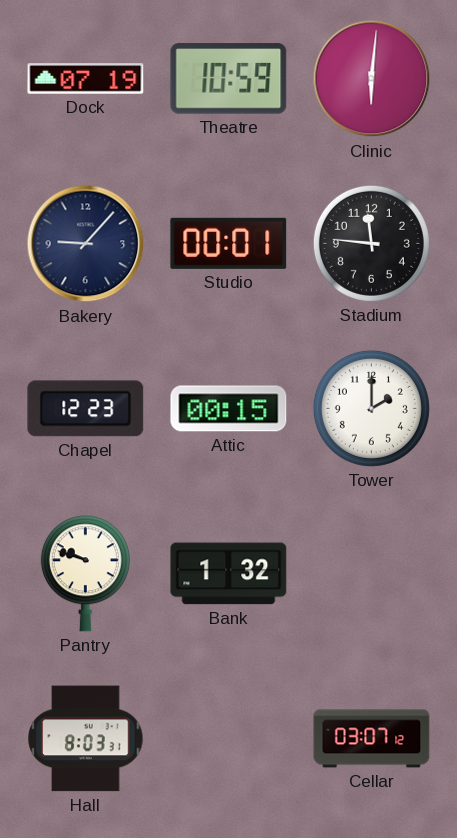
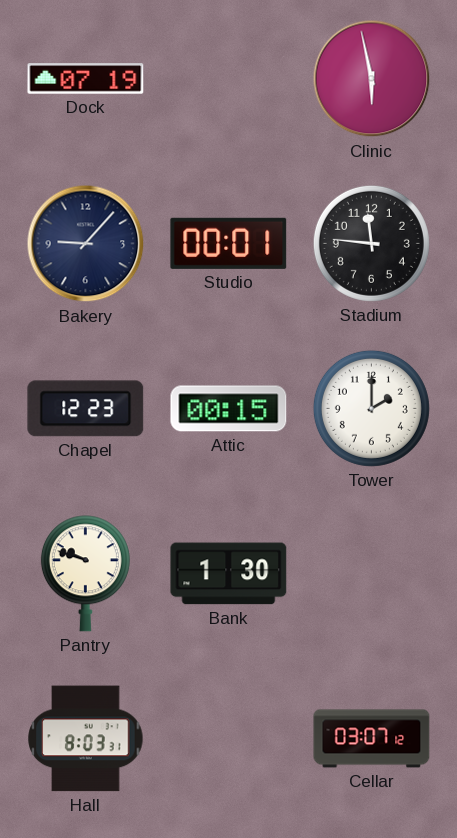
Theatre: 10:59 -> none (229, 79)
Clinic: 6:01 -> 5:58 (372, 79)
Bank: 1:32 -> 1:30 (229, 574)
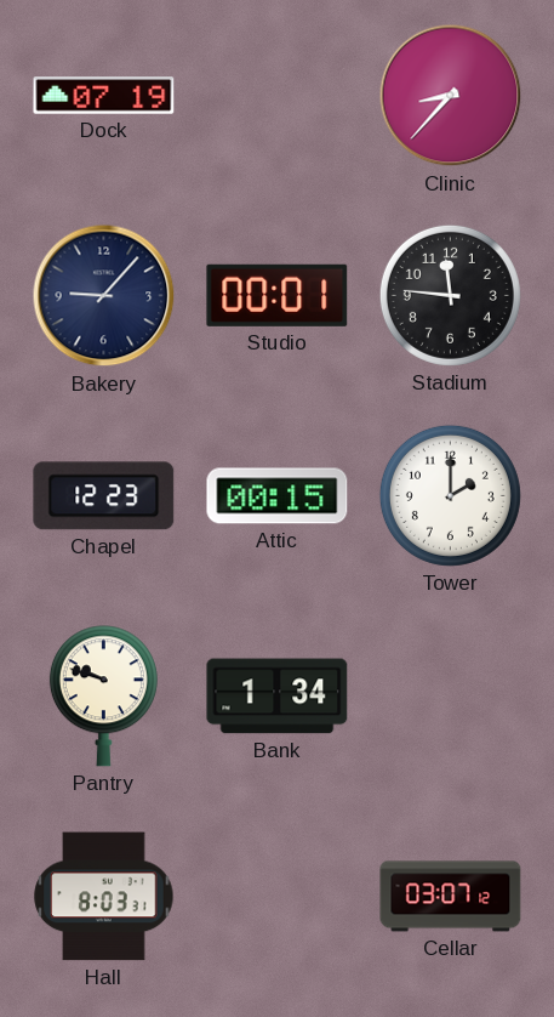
Clinic: 5:58 -> 8:37 (451, 96)
Bank: 1:30 -> 1:34 (278, 697)
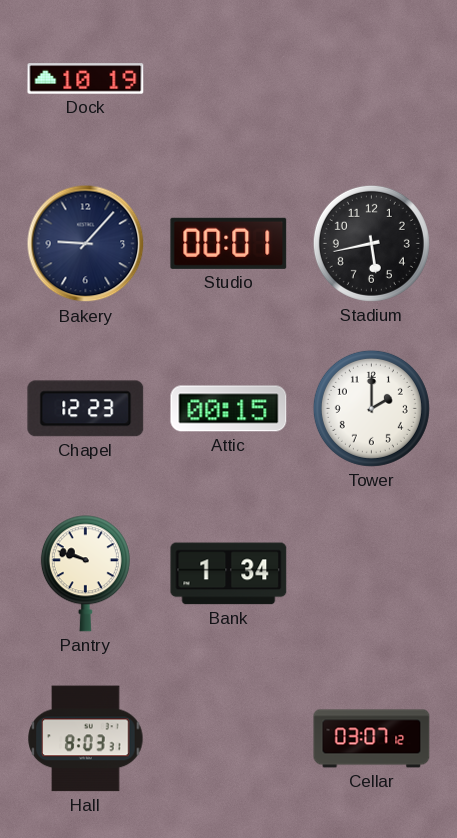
Dock: 07:19 -> 10:19 (86, 79)
Clinic: 8:37 -> none (451, 96)
Stadium: 11:46 -> 5:43 (371, 243)
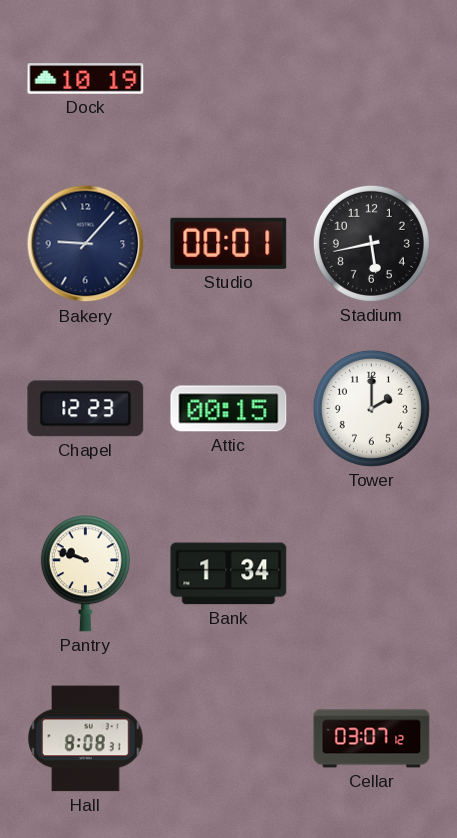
Hall: 8:03 -> 8:08 (86, 739)
